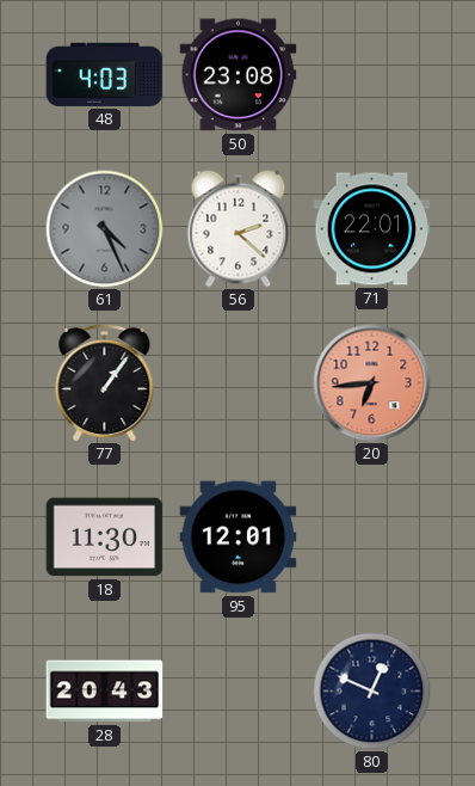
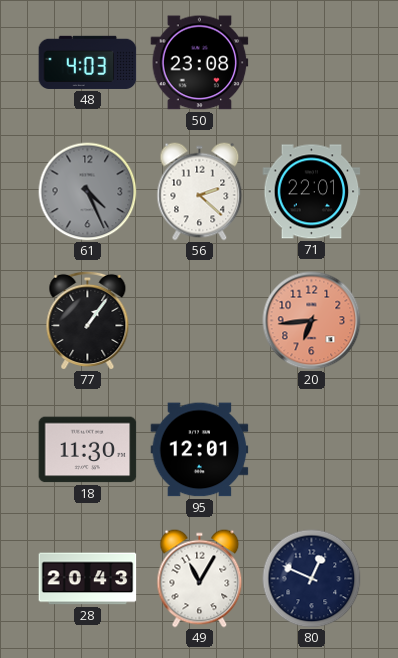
49: none -> 11:05 (200, 579)
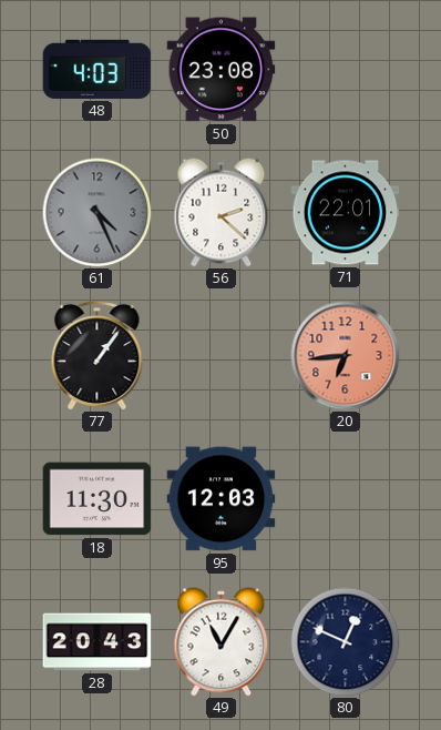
95: 12:01 -> 12:03 (222, 499)
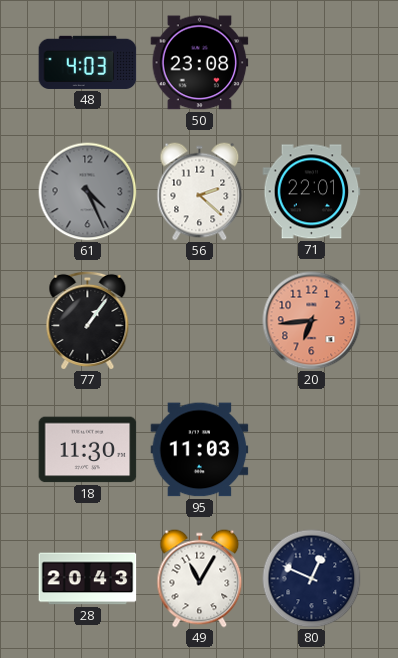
95: 12:03 -> 11:03 (200, 450)
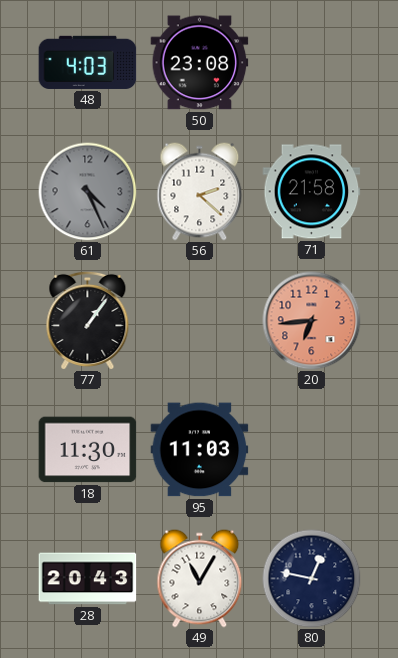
71: 22:01 -> 21:58 (312, 192)
80: 12:49 -> 12:47 (312, 579)
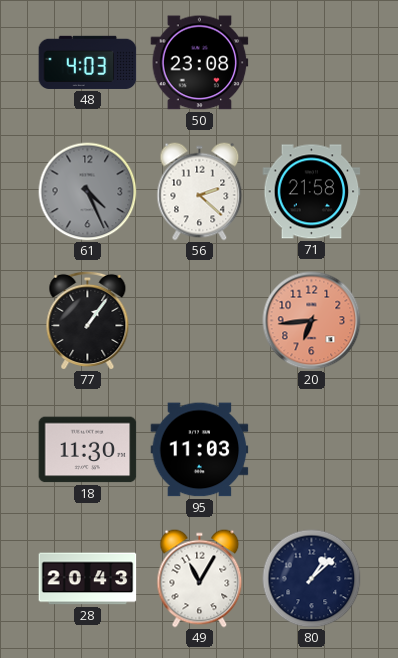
80: 12:47 -> 1:08 (312, 579)
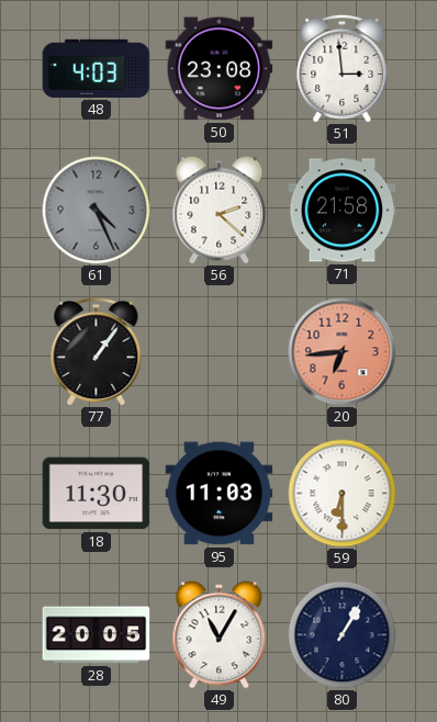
51: none -> 2:59 (343, 68)
59: none -> 6:30 (343, 494)
28: 20:43 -> 20:05 (97, 635)
80: 1:08 -> 1:05 (343, 635)
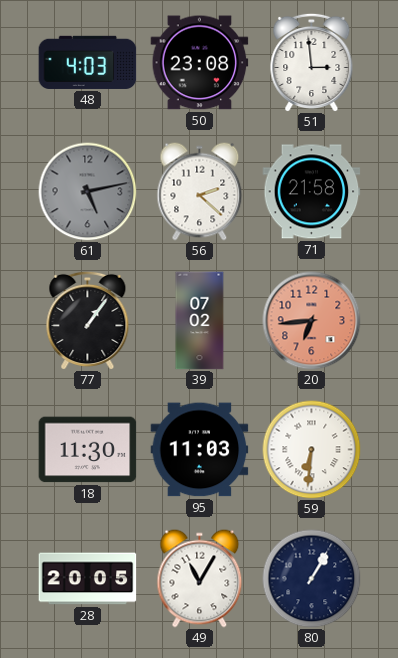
61: 4:26 -> 5:13 (88, 192)
39: none -> 07:02 (200, 321)
59: 6:30 -> 6:31 (312, 450)
